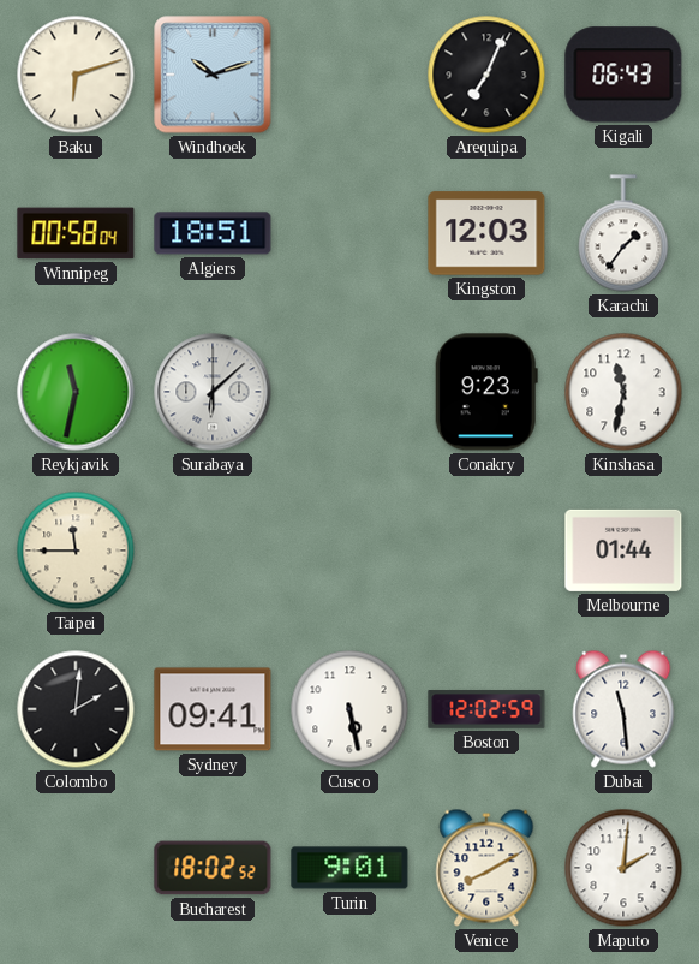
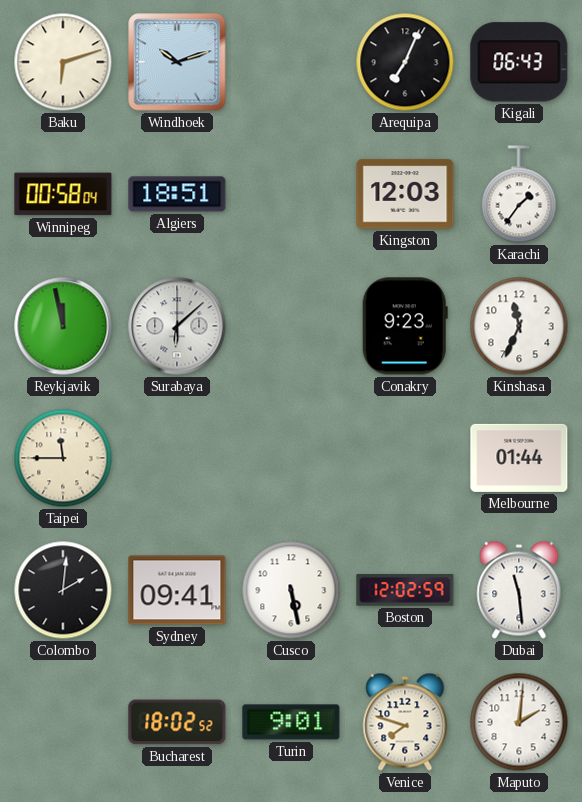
Reykjavik: 11:32 -> 11:58 (63, 326)
Kinshasa: 11:32 -> 11:34 (519, 326)
Venice: 8:10 -> 7:48 (405, 722)
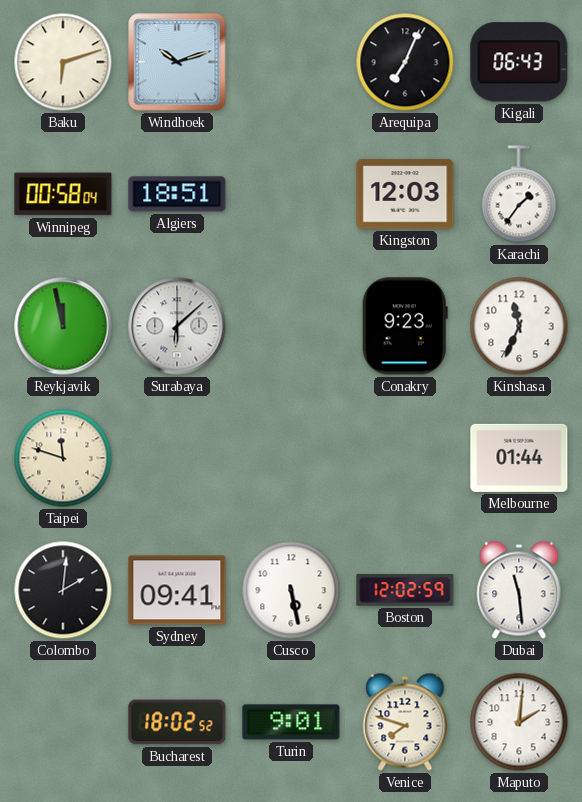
Taipei: 11:45 -> 11:48 (63, 458)
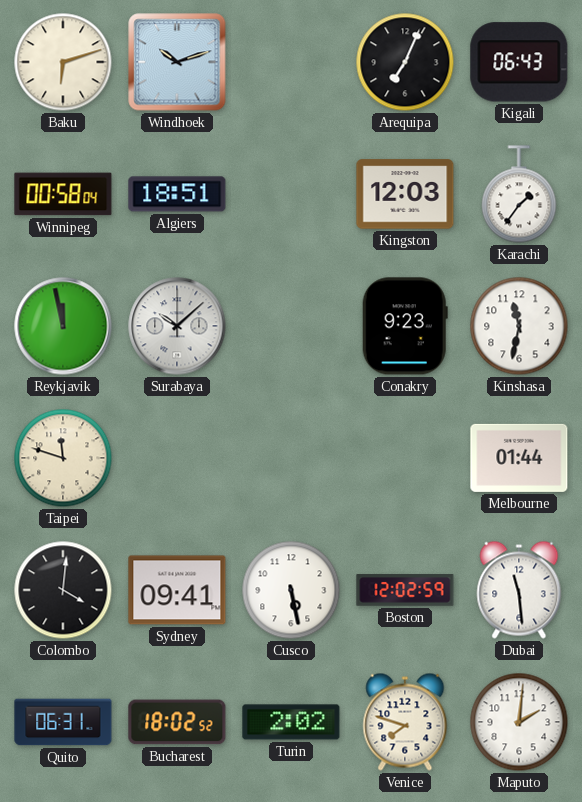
Surabaya: 6:08 -> 10:08 (177, 326)
Kinshasa: 11:34 -> 11:32 (519, 326)
Colombo: 2:01 -> 4:01 (63, 590)
Quito: none -> 06:31 (63, 722)
Turin: 9:01 -> 2:02 (291, 722)
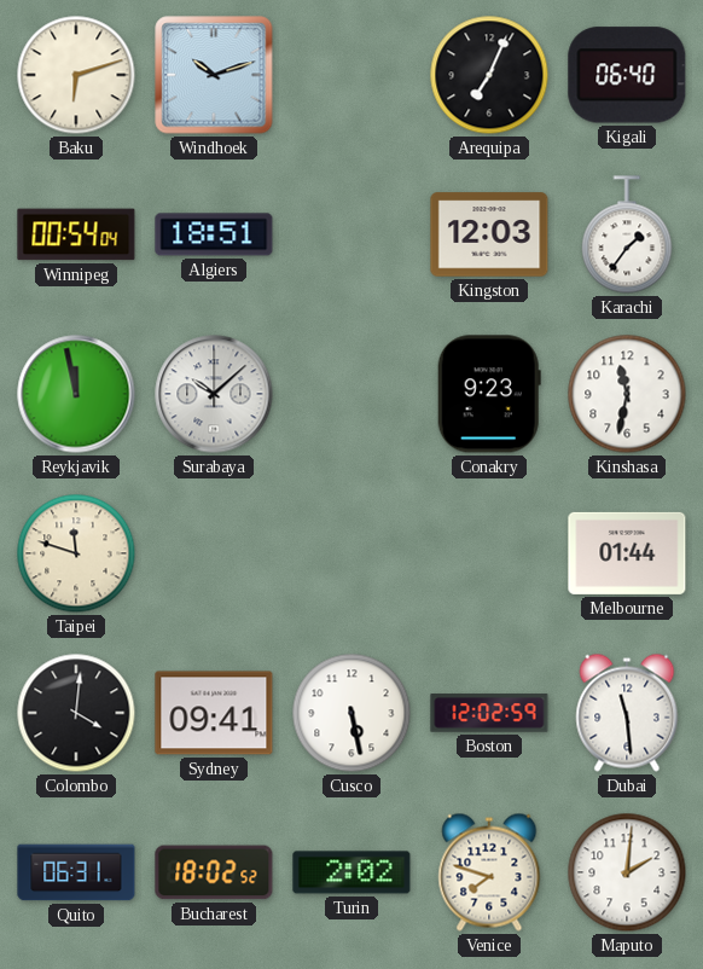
Kigali: 06:43 -> 06:40 (627, 75)
Winnipeg: 00:58 -> 00:54 (76, 234)
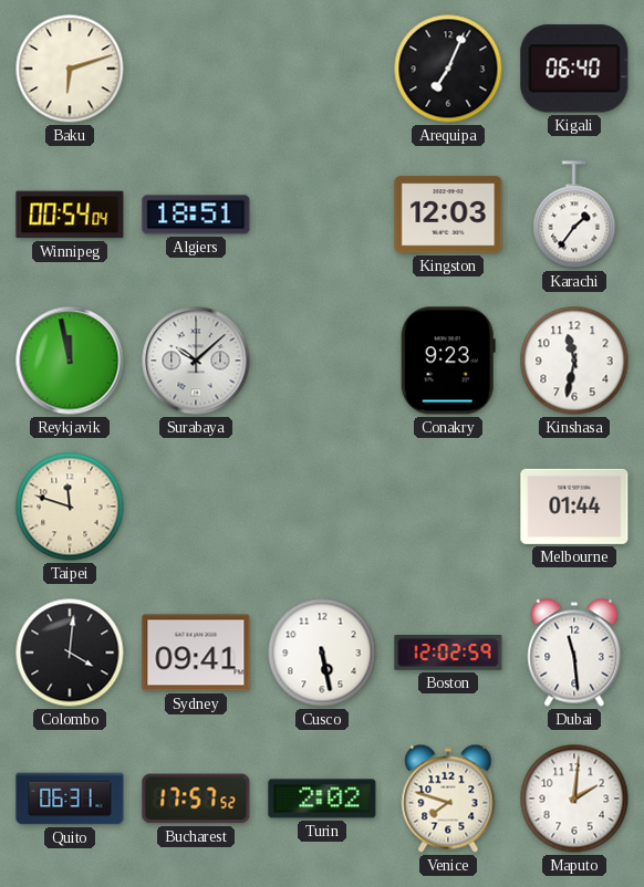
Windhoek: 10:12 -> none (214, 75)
Bucharest: 18:02 -> 17:57 (196, 799)
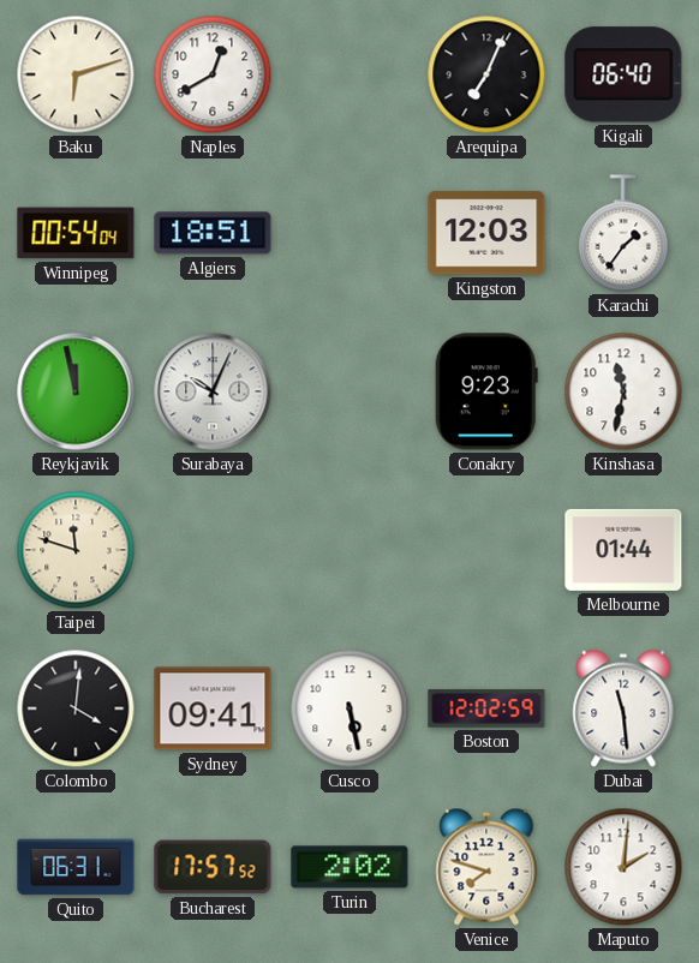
Naples: none -> 12:40 (213, 74)
Surabaya: 10:08 -> 10:04 (213, 391)
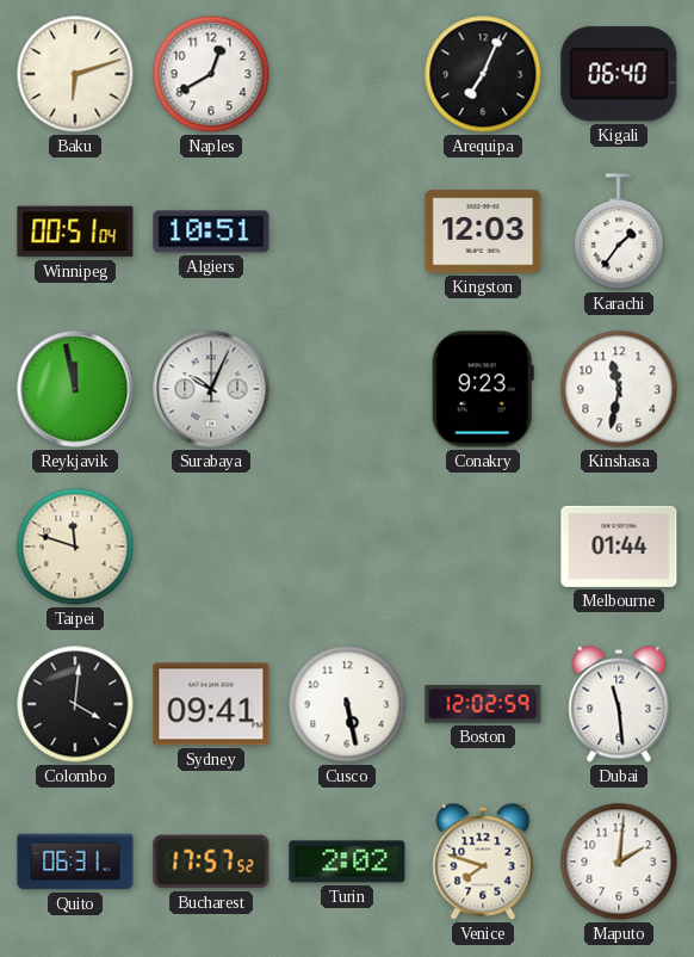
Winnipeg: 00:54 -> 00:51 (75, 231)
Algiers: 18:51 -> 10:51 (211, 231)
